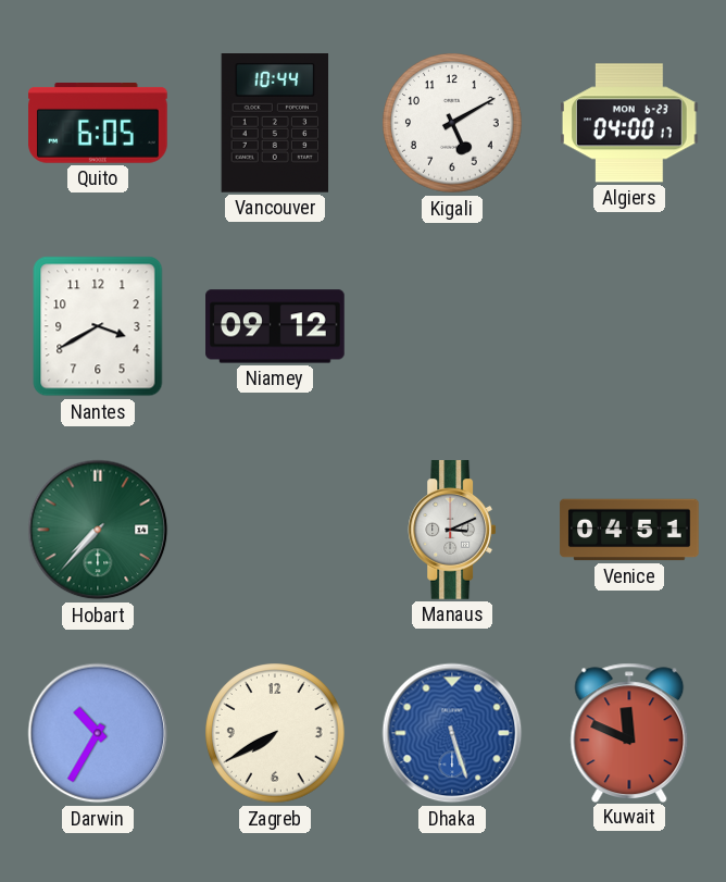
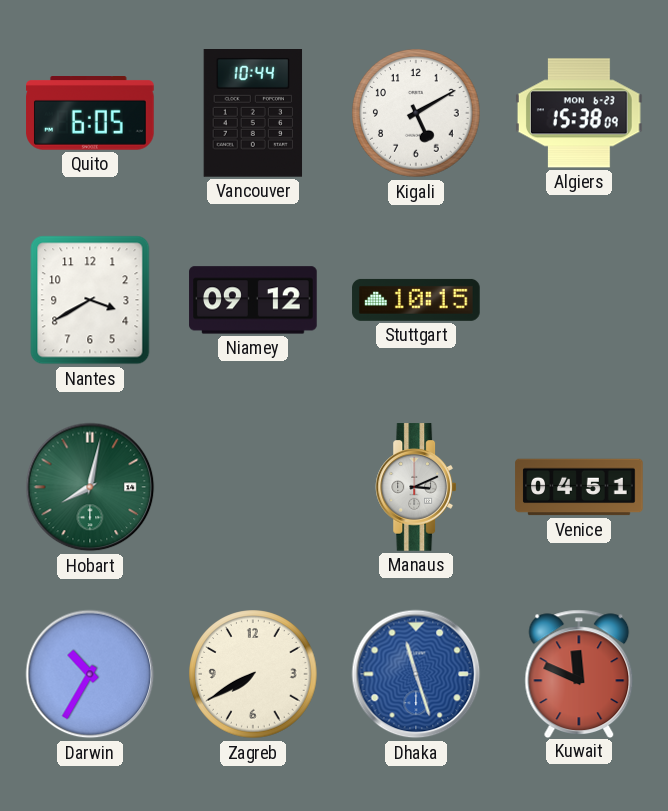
Algiers: 04:00 -> 15:38 (580, 113)
Stuttgart: none -> 10:15 (416, 300)
Hobart: 7:37 -> 8:02 (90, 487)
Dhaka: 5:27 -> 11:27 (416, 674)
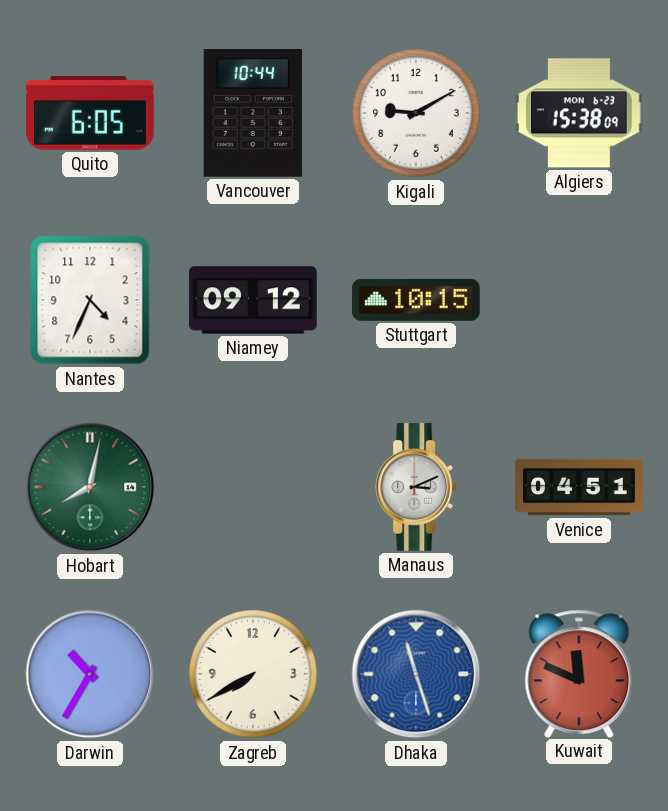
Kigali: 5:10 -> 9:10 (416, 113)
Nantes: 3:40 -> 4:34 (90, 300)
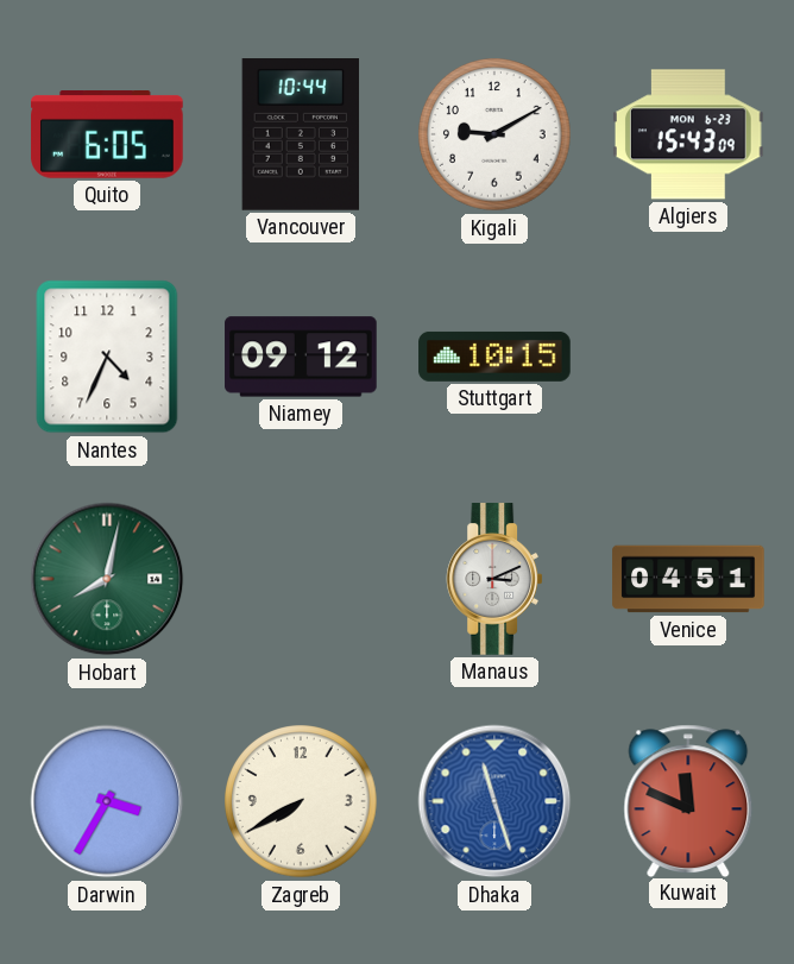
Algiers: 15:38 -> 15:43 (689, 134)
Darwin: 10:35 -> 3:35 (107, 801)
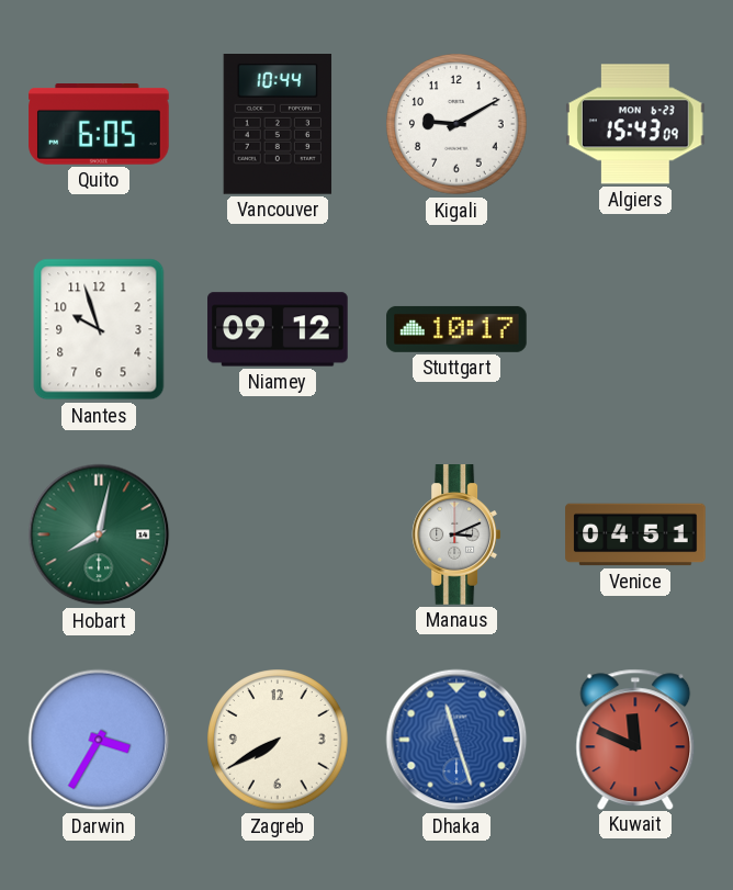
Nantes: 4:34 -> 9:57 (99, 329)
Stuttgart: 10:15 -> 10:17 (456, 329)
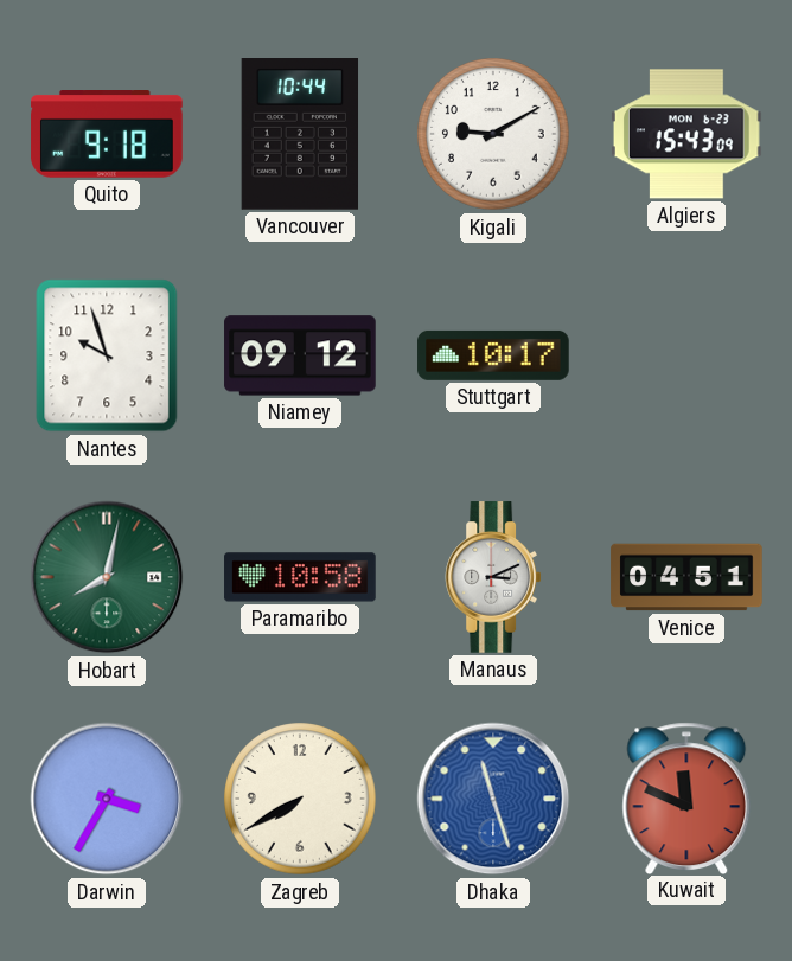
Quito: 6:05 -> 9:18 (107, 135)
Paramaribo: none -> 10:58 (300, 577)
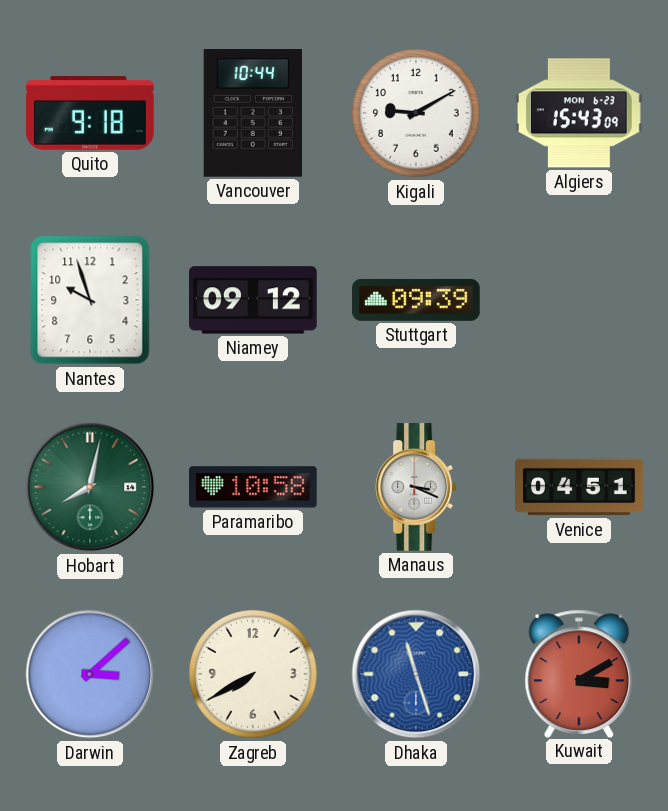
Stuttgart: 10:17 -> 09:39 (416, 300)
Manaus: 3:11 -> 3:19 (416, 487)
Darwin: 3:35 -> 3:08 (90, 674)
Kuwait: 11:49 -> 3:10 (579, 673)
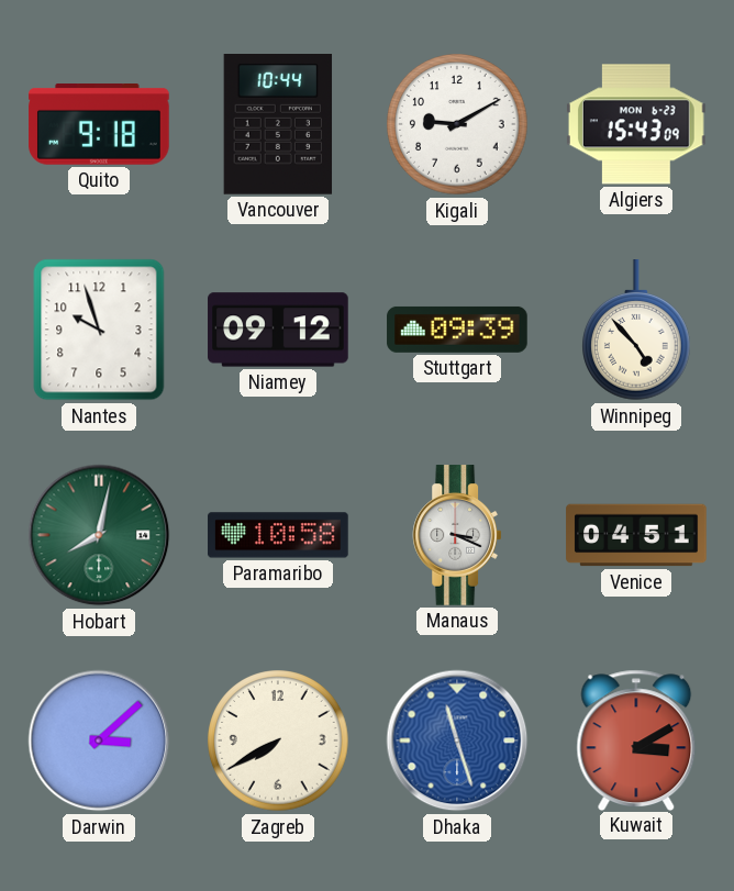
Winnipeg: none -> 4:53 (637, 331)
